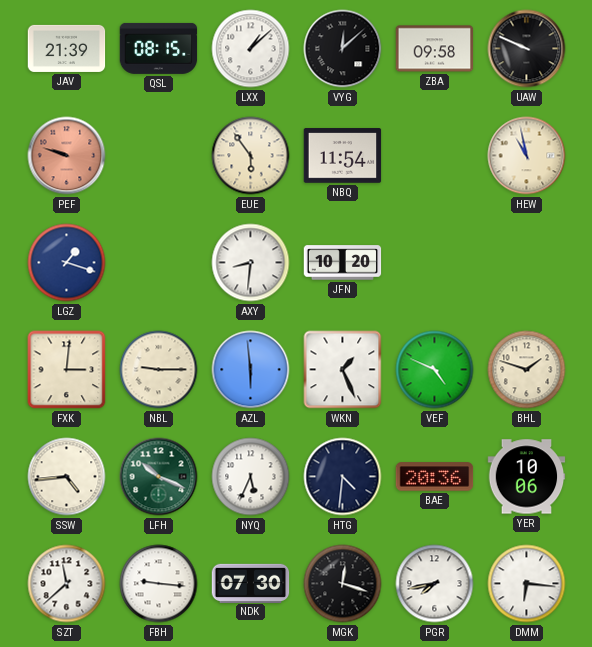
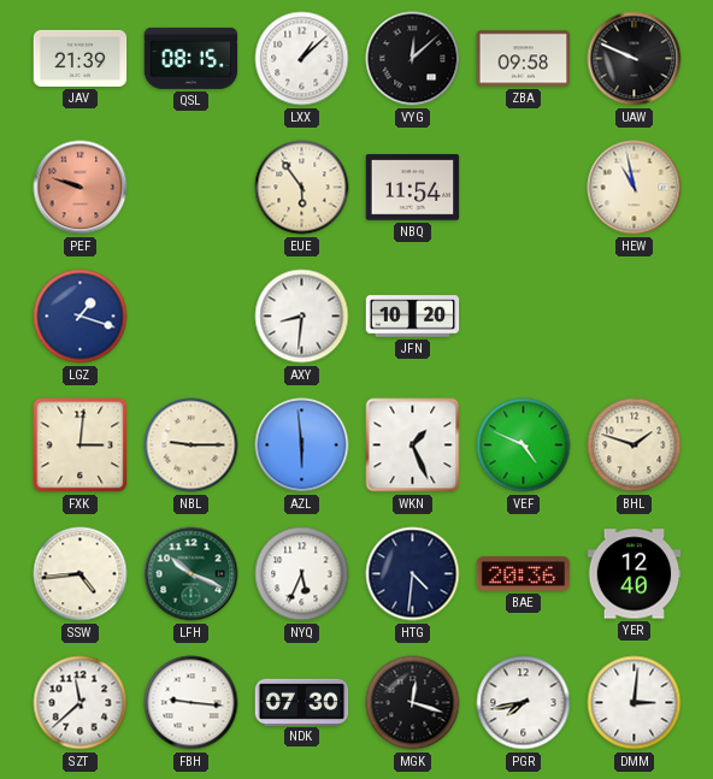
YER: 10:06 -> 12:40 (635, 574)
DMM: 6:16 -> 3:01 (635, 703)
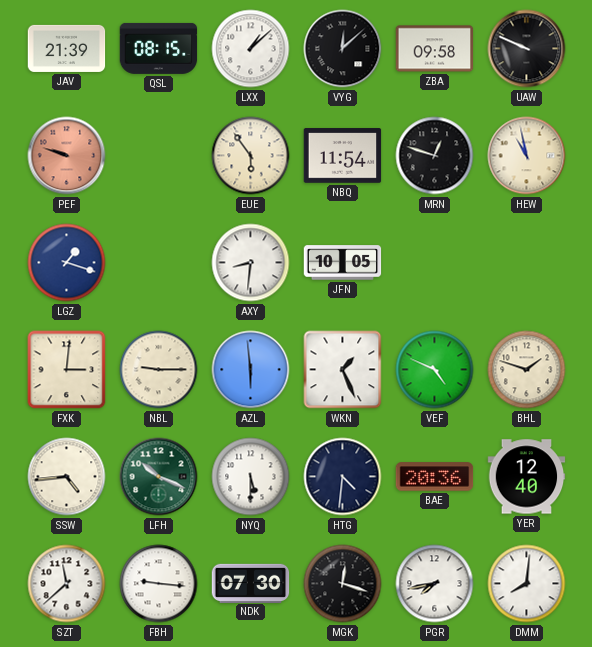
MRN: none -> 12:48 (435, 156)
JFN: 10:20 -> 10:05 (343, 263)
NYQ: 5:34 -> 5:30 (251, 477)
DMM: 3:01 -> 8:01 (527, 584)
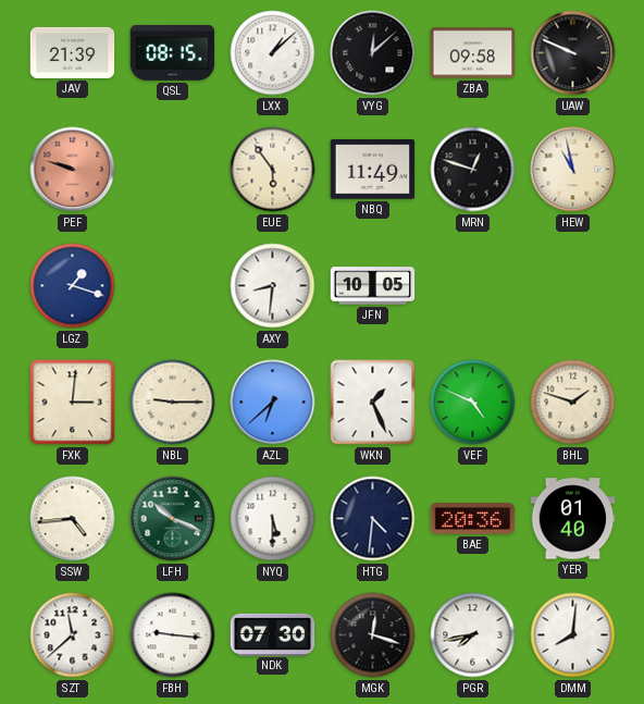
NBQ: 11:54 -> 11:49 (373, 170)
AZL: 5:59 -> 6:38 (273, 403)
YER: 12:40 -> 01:40 (573, 519)
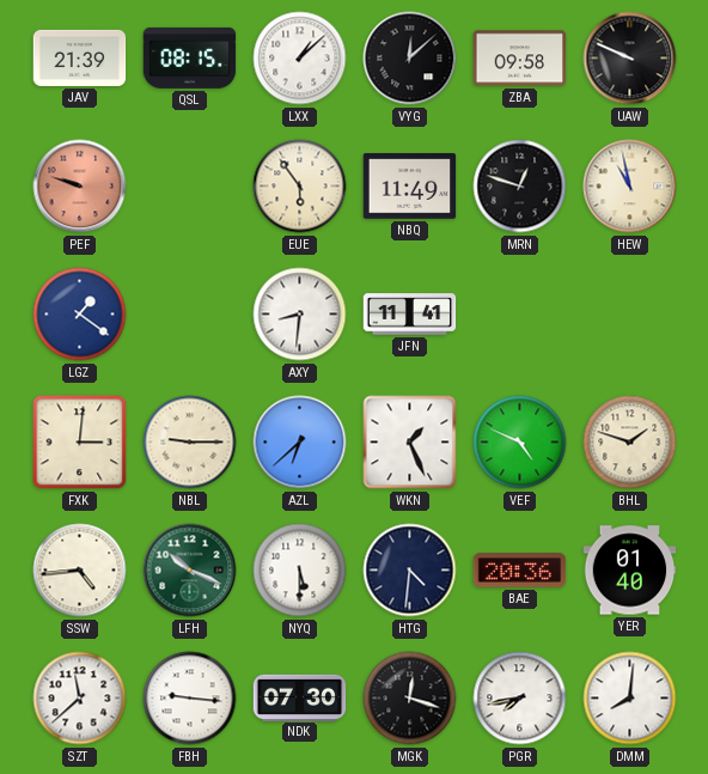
LGZ: 1:18 -> 1:21 (80, 315)
JFN: 10:05 -> 11:41 (410, 315)
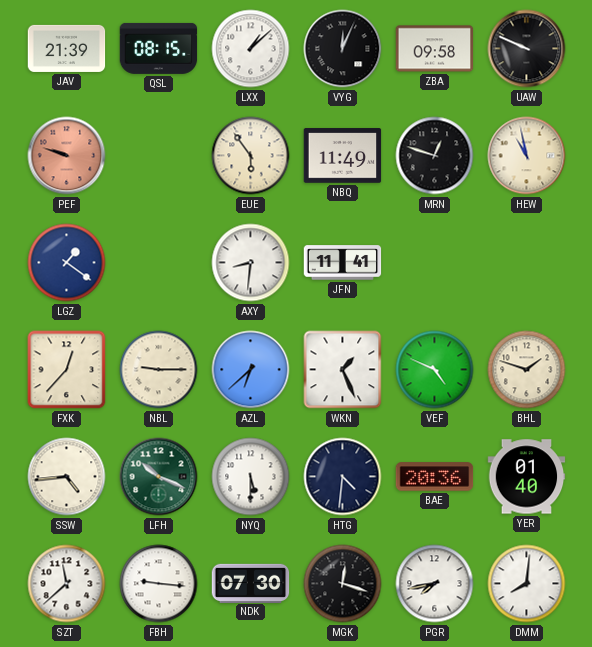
VYG: 12:08 -> 12:04 (343, 49)
FXK: 3:01 -> 12:37 (67, 370)
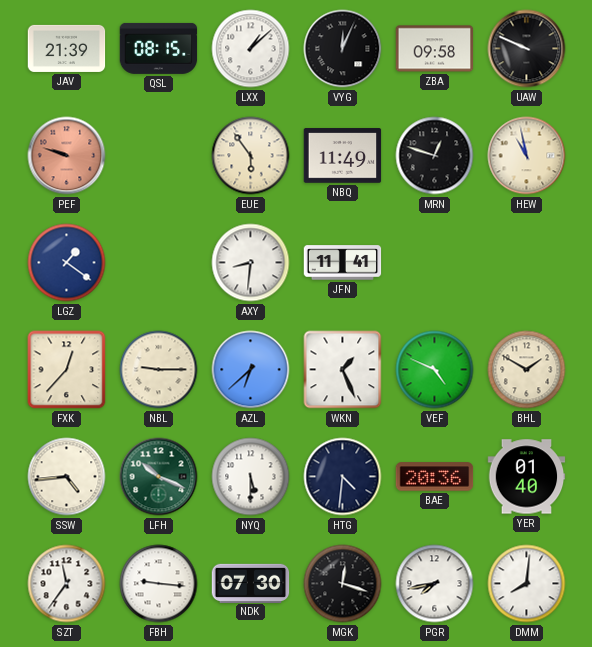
BHL: 1:48 -> 1:50 (527, 370)
SZT: 11:38 -> 11:36 (67, 584)
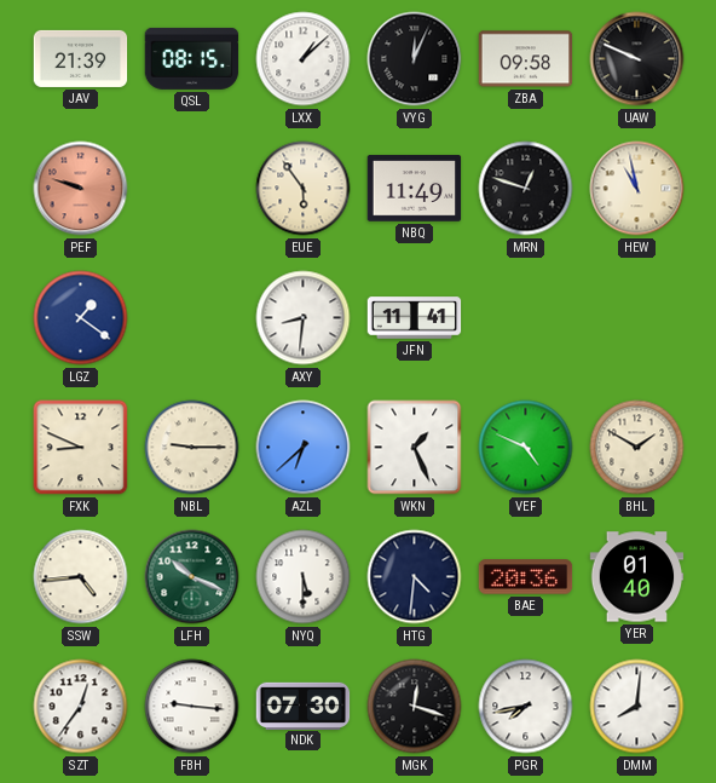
FXK: 12:37 -> 8:49 (81, 448)
SZT: 11:36 -> 12:36 (81, 707)
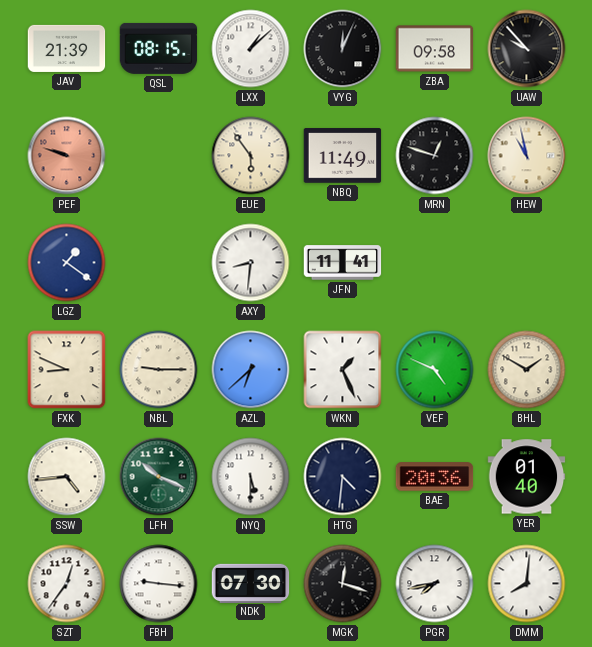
UAW: 9:49 -> 9:53 (527, 49)
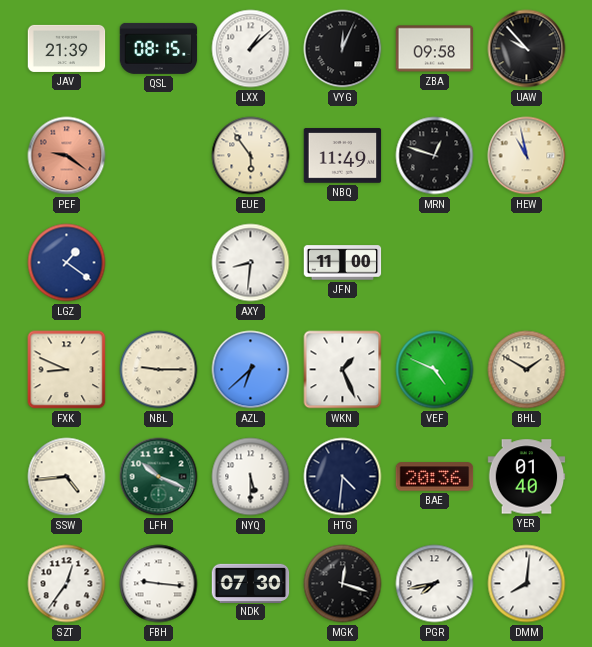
PEF: 9:48 -> 9:21 (67, 156)
JFN: 11:41 -> 11:00 (343, 263)
